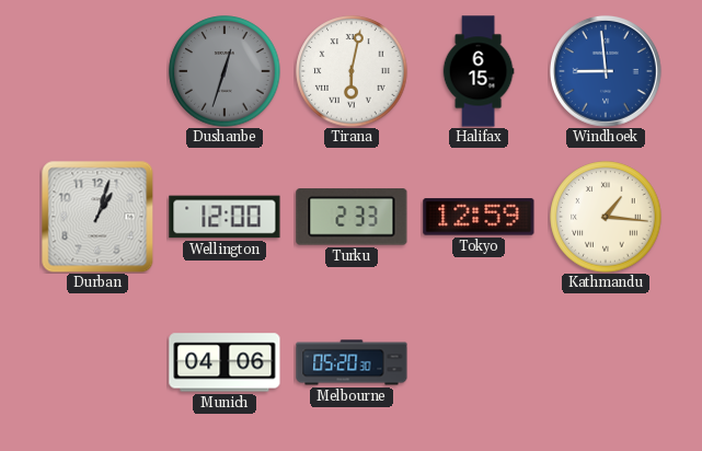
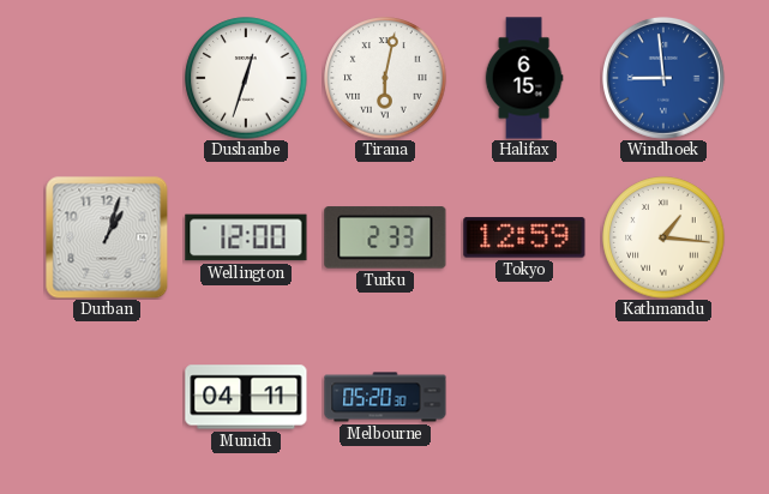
Dushanbe dial: grey -> white (246, 78)
Munich: 04:06 -> 04:11 (246, 397)
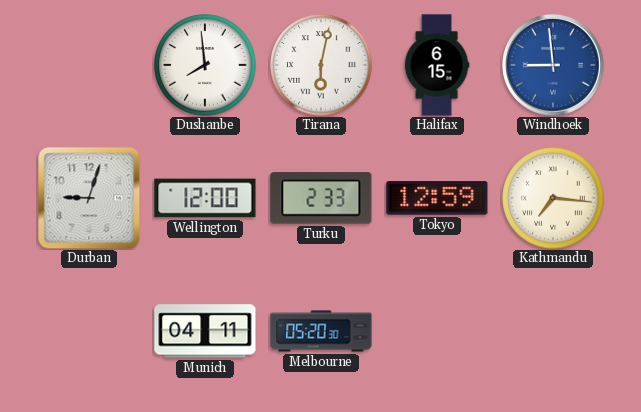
Dushanbe: 12:33 -> 7:59 (205, 65)
Durban: 1:03 -> 9:03 (89, 198)
Kathmandu: 1:16 -> 7:16 (553, 198)
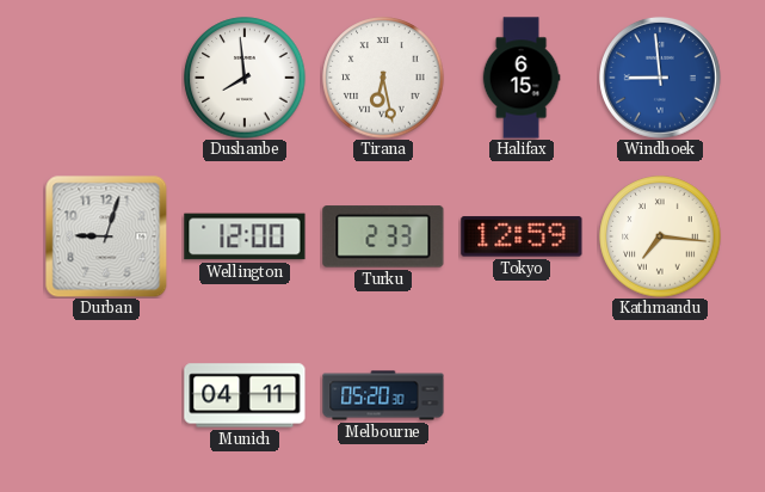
Tirana: 6:02 -> 6:28 (383, 78)
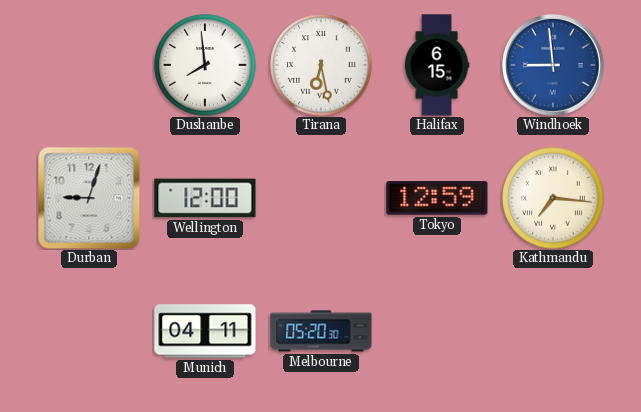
Turku: 2:33 -> none (383, 236)
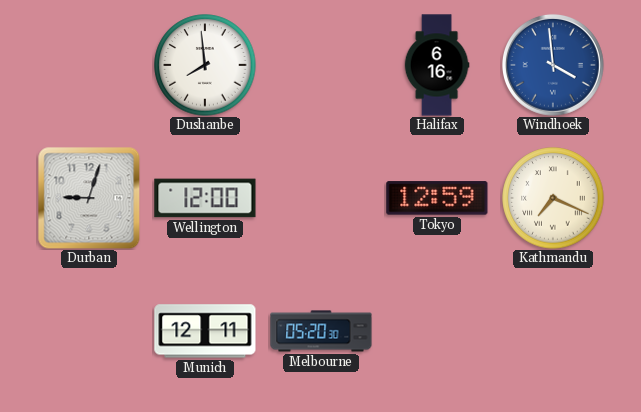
Tirana: 6:28 -> none (321, 65)
Halifax: 6:15 -> 6:16 (437, 65)
Windhoek: 8:59 -> 3:59 (553, 65)
Kathmandu: 7:16 -> 7:19 (553, 198)
Munich: 04:11 -> 12:11 (205, 331)
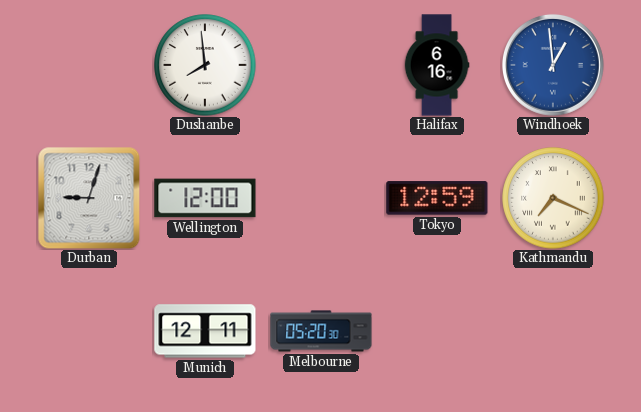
Windhoek: 3:59 -> 12:59 (553, 65)
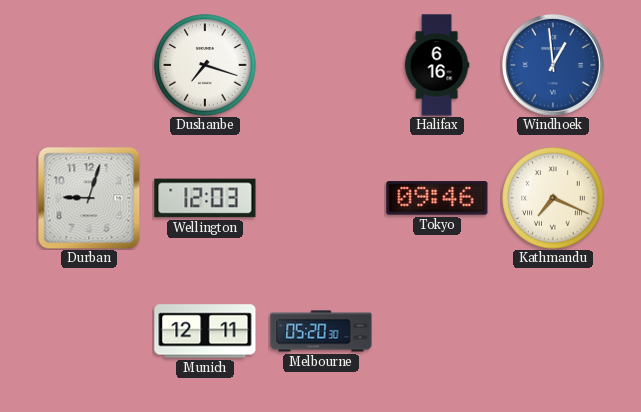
Dushanbe: 7:59 -> 7:18 (205, 65)
Wellington: 12:00 -> 12:03 (205, 198)
Tokyo: 12:59 -> 09:46 (437, 198)
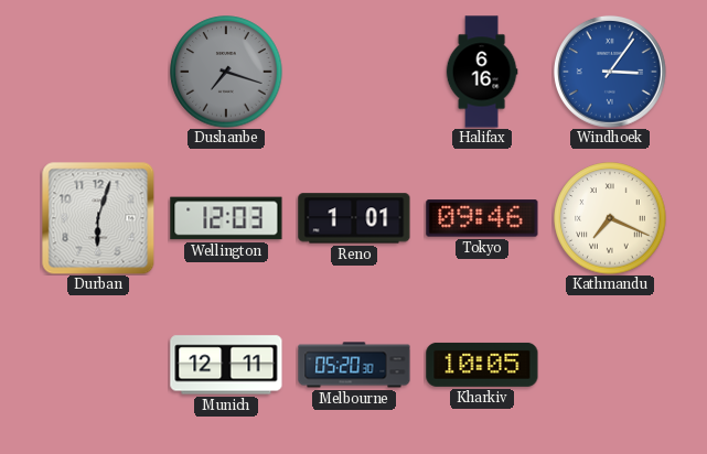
Dushanbe dial: white -> grey (226, 72)
Windhoek: 12:59 -> 3:06 (610, 72)
Durban: 9:03 -> 6:03 (98, 218)
Reno: none -> 1:01 (354, 218)
Kharkiv: none -> 10:05 (482, 365)
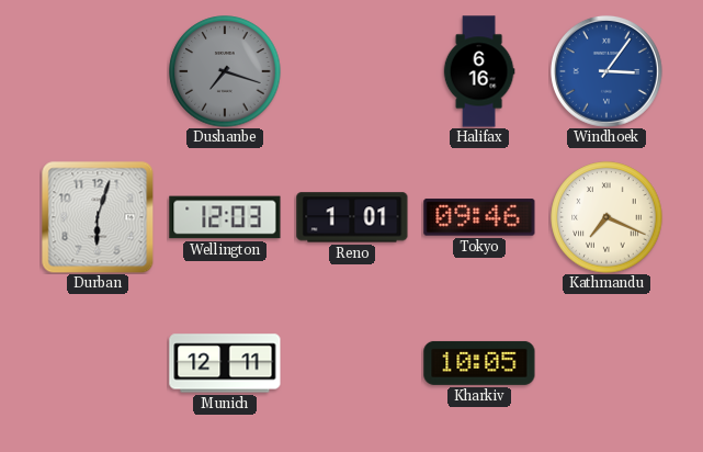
Melbourne: 05:20 -> none (354, 365)
